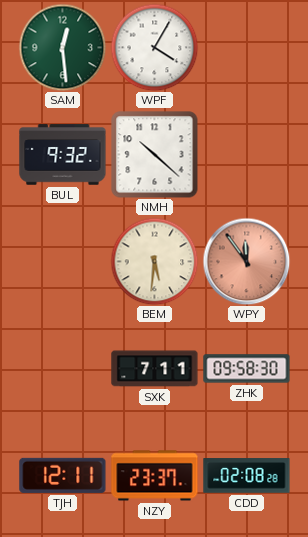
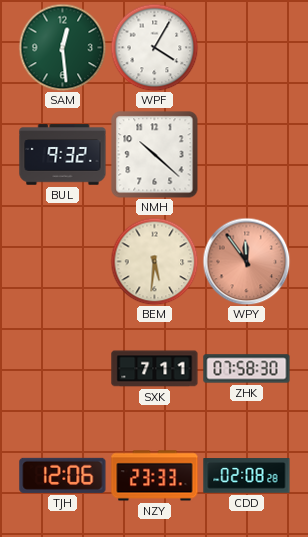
ZHK: 09:58 -> 07:58 (247, 369)
TJH: 12:11 -> 12:06 (63, 475)
NZY: 23:37 -> 23:33 (155, 476)
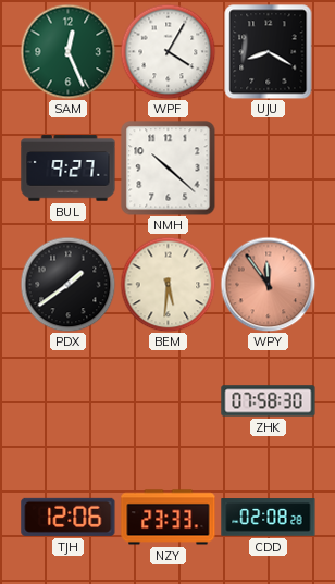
SAM: 12:29 -> 12:26 (67, 51)
UJU: none -> 8:20 (269, 51)
BUL: 9:32 -> 9:27 (69, 169)
PDX: none -> 1:39 (67, 284)
SXK: 7:11 -> none (155, 369)
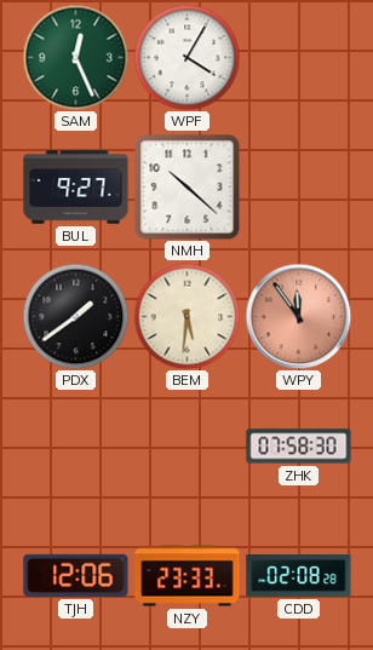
UJU: 8:20 -> none (269, 51)
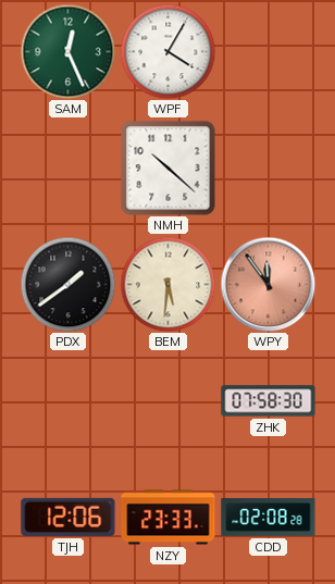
BUL: 9:27 -> none (76, 188)
